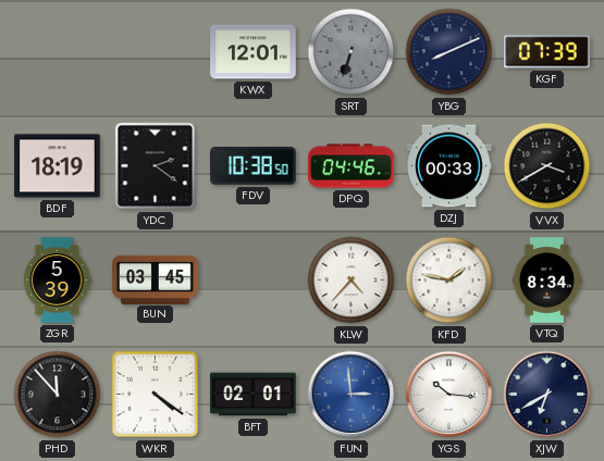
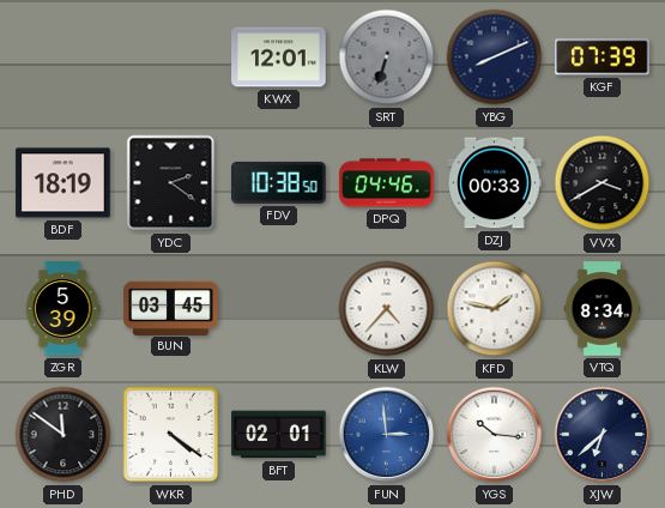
PHD: 11:53 -> 11:51 (64, 435)
XJW: 6:40 -> 6:38 (603, 435)
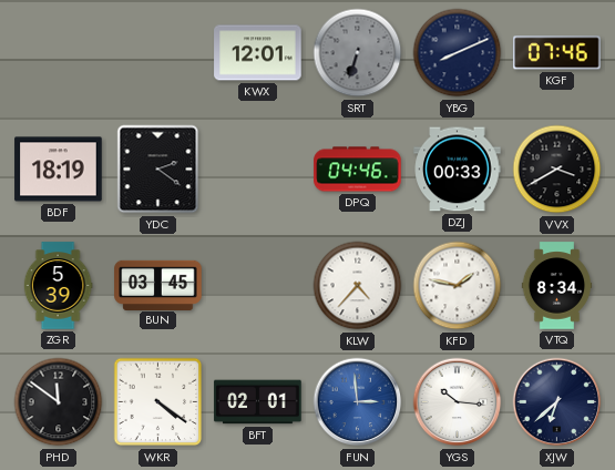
KGF: 07:39 -> 07:46 (557, 53)
FDV: 10:38 -> none (279, 182)
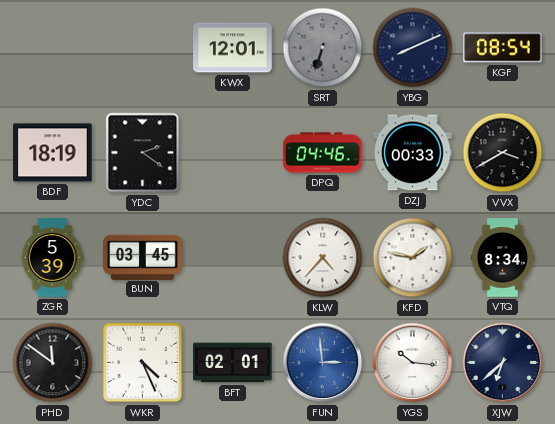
KGF: 07:46 -> 08:54 (503, 48)
WKR: 4:21 -> 4:26 (143, 363)
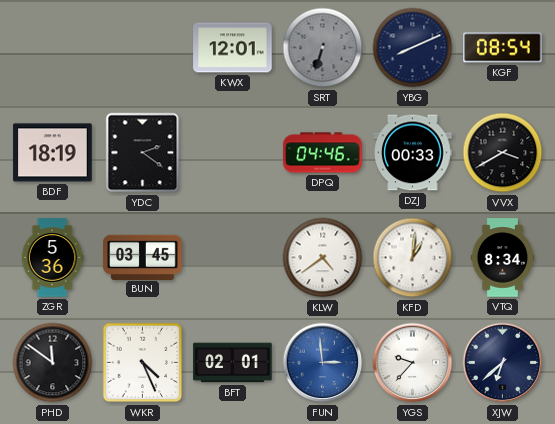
ZGR: 5:39 -> 5:36 (52, 258)
KLW: 4:37 -> 4:39 (323, 258)
KFD: 1:47 -> 1:01 (413, 258)
YGS: 10:16 -> 9:37 (413, 363)
